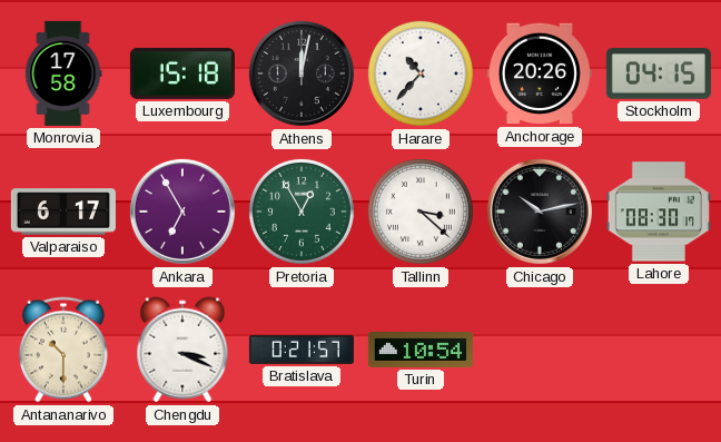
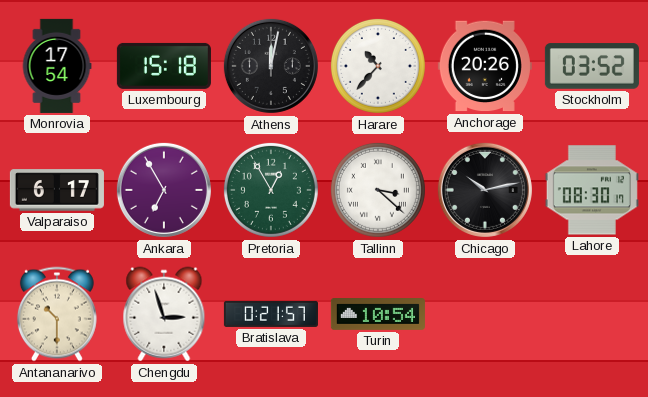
Monrovia: 17:58 -> 17:54 (57, 66)
Stockholm: 04:15 -> 03:52 (592, 66)
Chengdu: 3:19 -> 2:57 (164, 314)
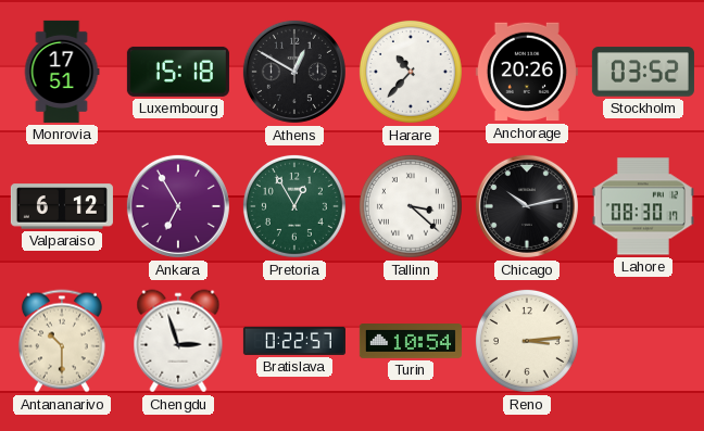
Monrovia: 17:54 -> 17:51 (62, 72)
Athens: 12:02 -> 12:50 (294, 72)
Valparaiso: 6:17 -> 6:12 (62, 206)
Bratislava: 0:21 -> 0:22 (294, 341)
Reno: none -> 3:14 (527, 341)
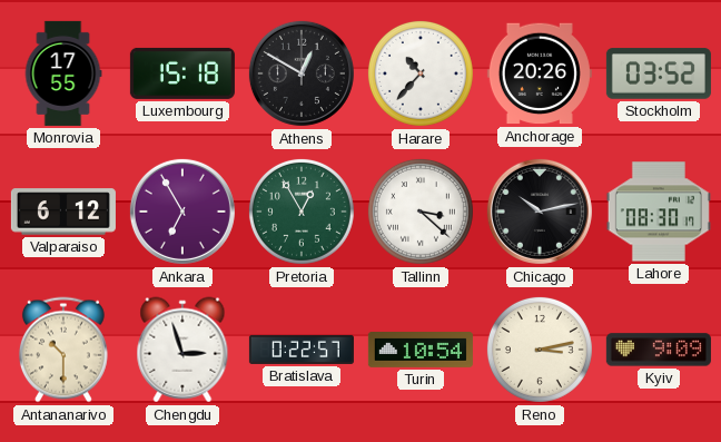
Monrovia: 17:51 -> 17:55 (63, 73)
Reno: 3:14 -> 3:13 (540, 350)
Kyiv: none -> 9:09 (659, 350)
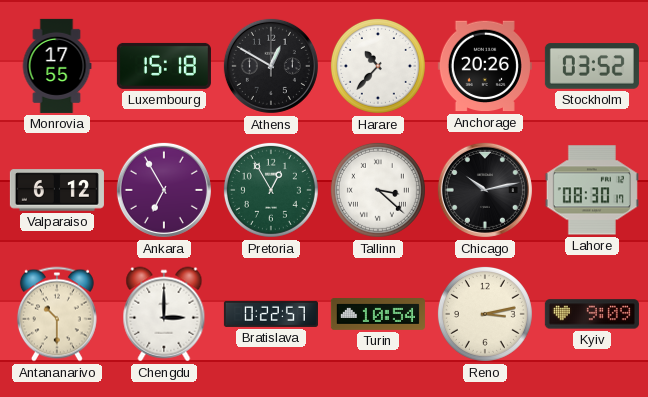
Chengdu: 2:57 -> 3:00 (164, 314)
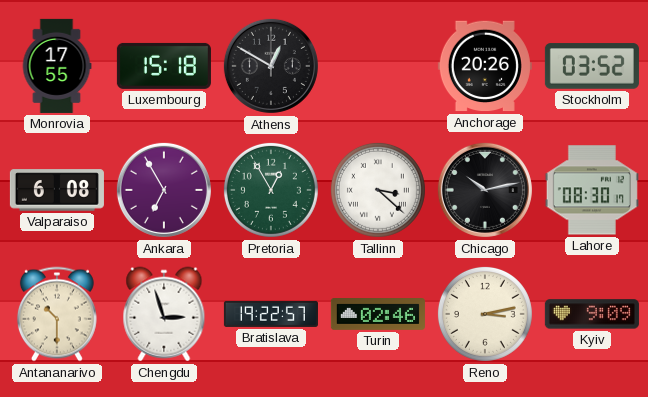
Harare: 10:37 -> none (378, 66)
Valparaiso: 6:12 -> 6:08 (57, 190)
Chengdu: 3:00 -> 2:57 (164, 314)
Bratislava: 0:22 -> 19:22 (271, 314)
Turin: 10:54 -> 02:46 (378, 315)
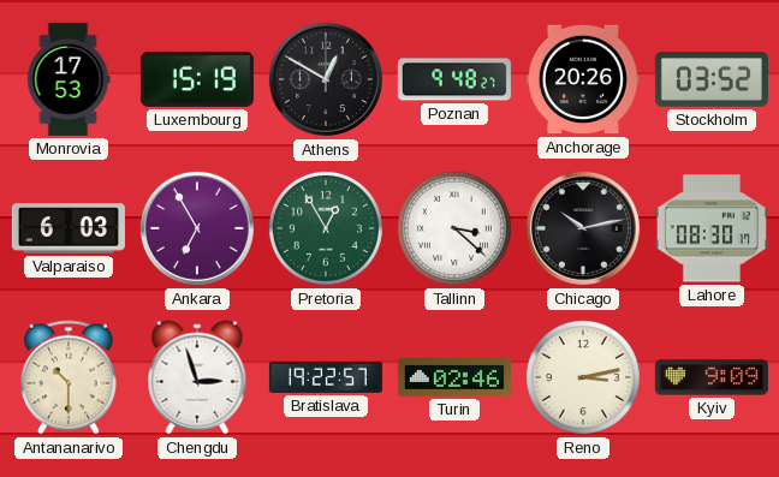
Monrovia: 17:55 -> 17:53 (69, 79)
Luxembourg: 15:18 -> 15:19 (197, 79)
Poznan: none -> 9:48 (454, 79)
Valparaiso: 6:08 -> 6:03 (69, 228)
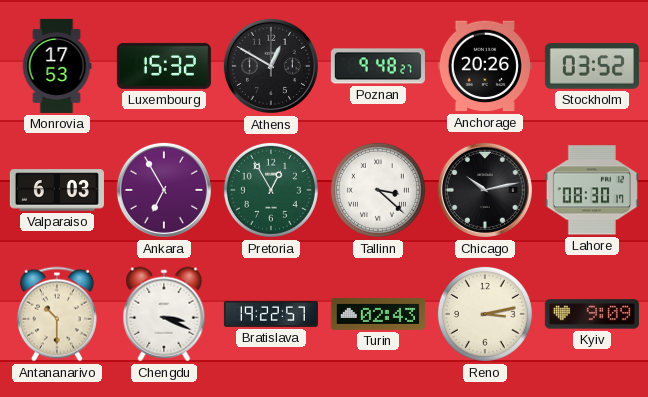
Luxembourg: 15:19 -> 15:32 (164, 66)
Chengdu: 2:57 -> 3:19 (164, 314)
Turin: 02:46 -> 02:43 (378, 315)
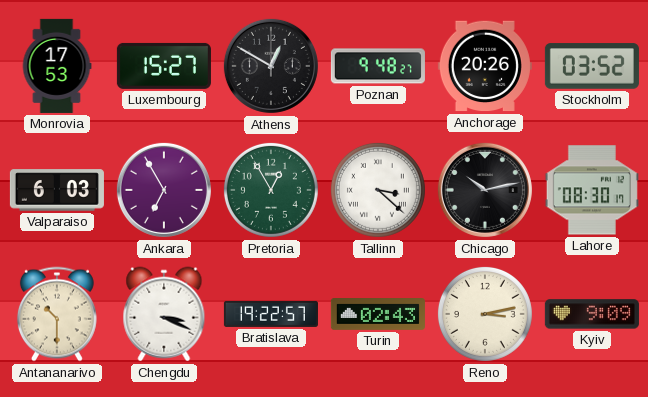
Luxembourg: 15:32 -> 15:27 (164, 66)
